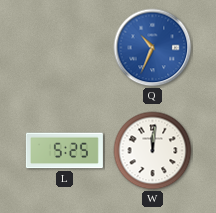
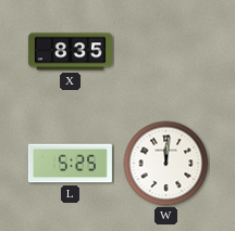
X: none -> 8:35 (70, 52)
Q: 10:34 -> none (153, 48)
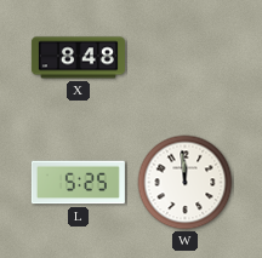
X: 8:35 -> 8:48 (78, 58)
W: 12:01 -> 11:59 (186, 183)
